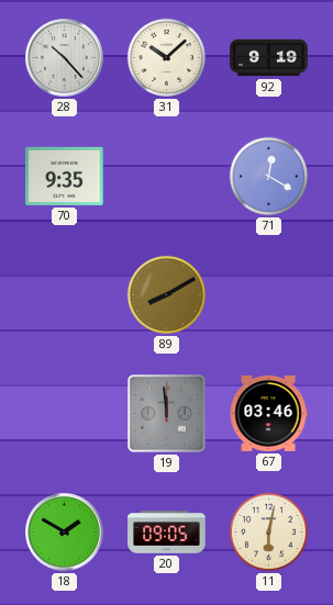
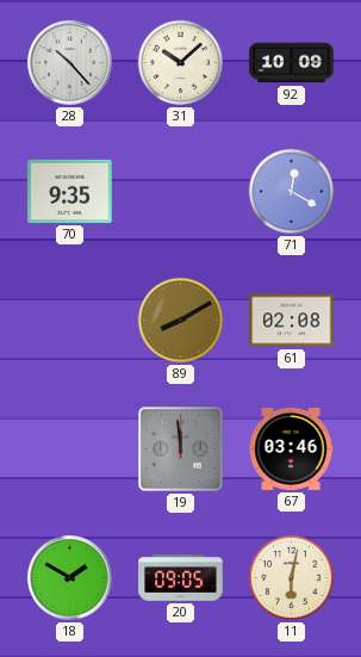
92: 9:19 -> 10:09 (292, 63)
61: none -> 02:08 (292, 321)
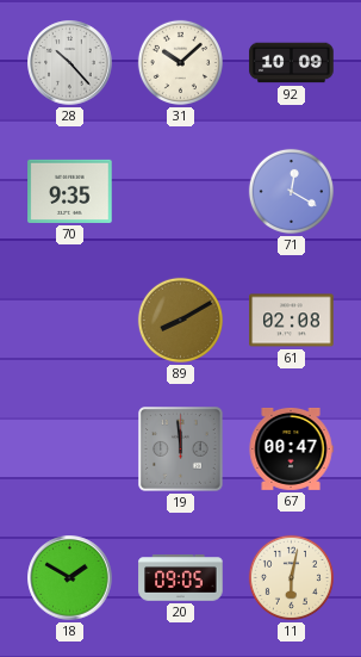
67: 03:46 -> 00:47 (291, 448)
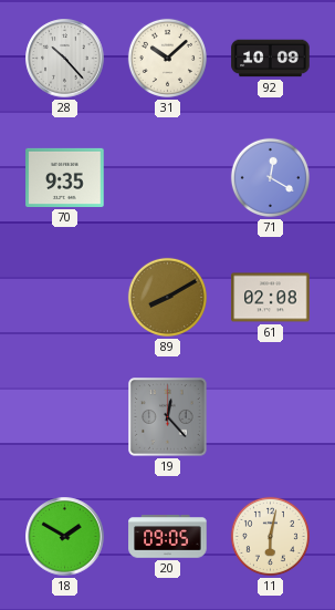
19: 11:59 -> 12:23 (168, 417)
67: 00:47 -> none (291, 448)
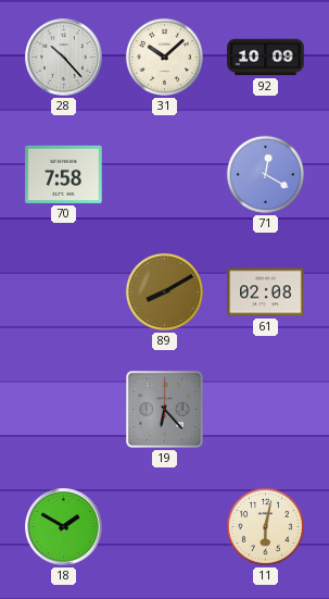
70: 9:35 -> 7:58 (64, 174)
19: 12:23 -> 6:23 (165, 410)
20: 09:05 -> none (168, 537)
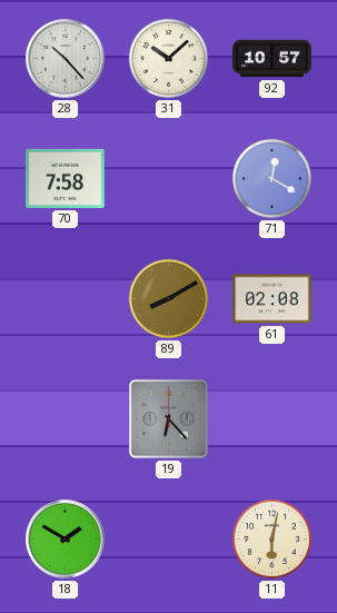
92: 10:09 -> 10:57 (272, 59)
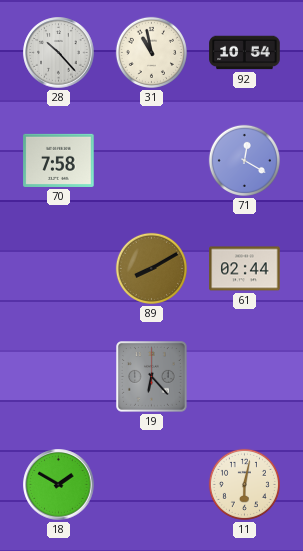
31: 10:08 -> 10:58 (151, 52)
92: 10:57 -> 10:54 (245, 53)
61: 02:08 -> 02:44 (245, 269)
